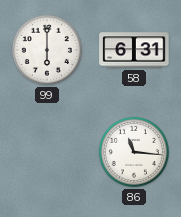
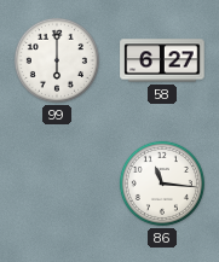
58: 6:31 -> 6:27 (162, 60)
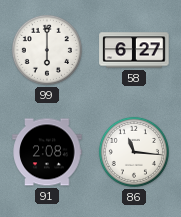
91: none -> 2:08 (47, 152)
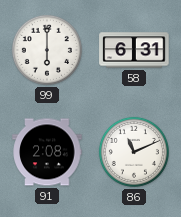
58: 6:27 -> 6:31 (134, 50)
86: 11:16 -> 11:11 (134, 152)
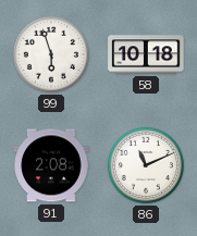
99: 6:00 -> 5:57 (51, 54)
58: 6:31 -> 10:18 (146, 54)
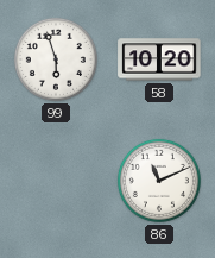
58: 10:18 -> 10:20 (159, 59)
91: 2:08 -> none (51, 165)
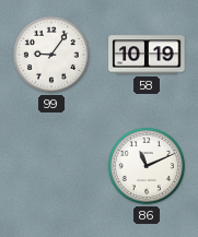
99: 5:57 -> 9:06 (51, 55)
58: 10:20 -> 10:19 (147, 55)
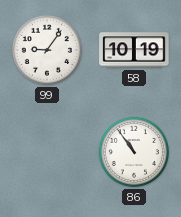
86: 11:11 -> 10:54 (134, 152)
